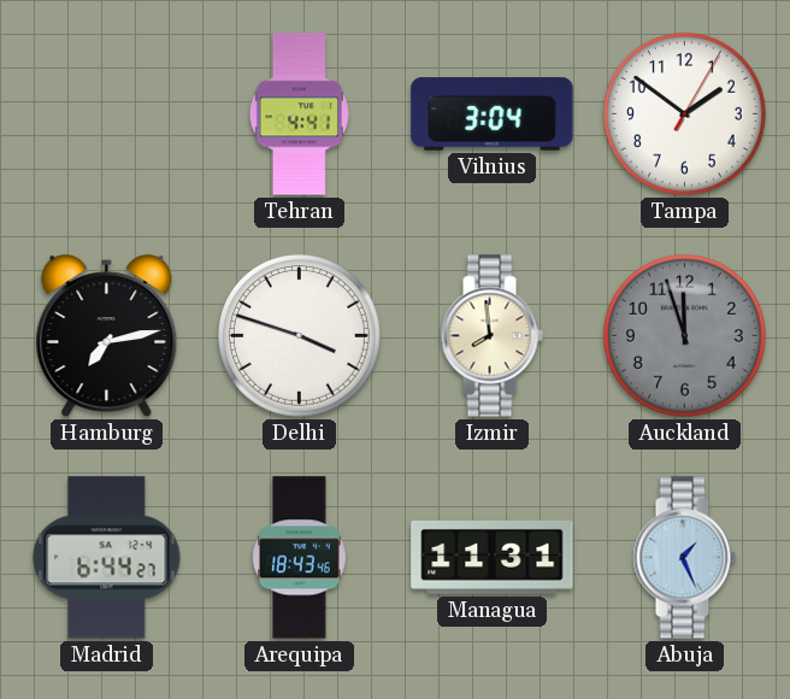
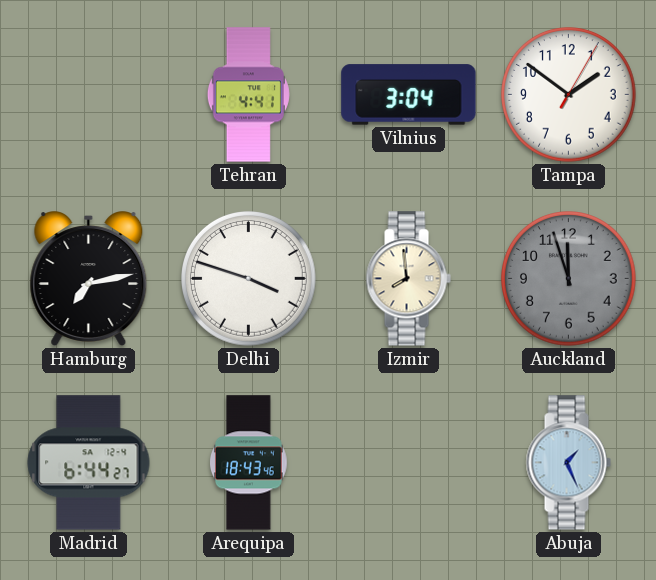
Managua: 11:31 -> none (493, 557)
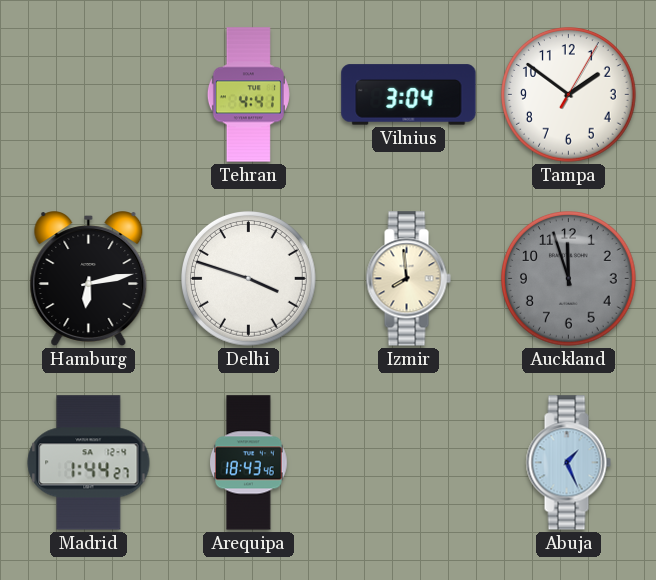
Hamburg: 7:13 -> 6:13 (89, 279)
Madrid: 6:44 -> 1:44 (89, 463)
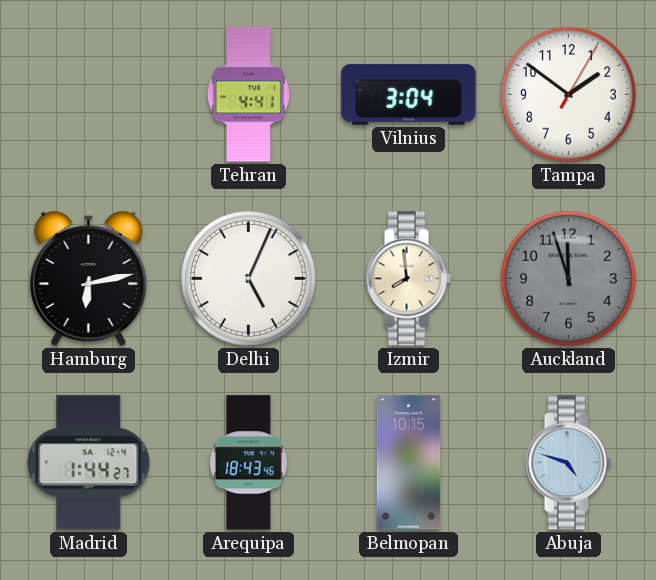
Delhi: 3:48 -> 5:04 (249, 279)
Belmopan: none -> 10:15 (409, 463)
Abuja: 1:26 -> 4:48 (568, 463)
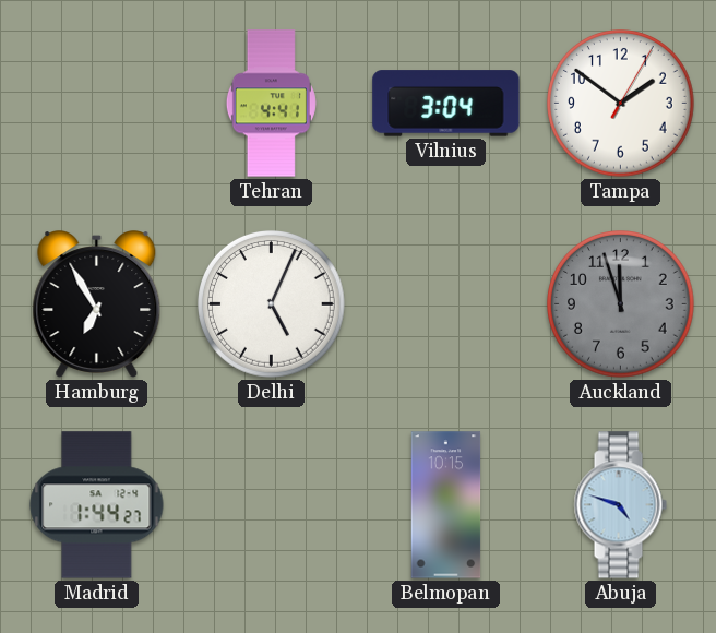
Hamburg: 6:13 -> 6:55 (97, 304)
Izmir: 7:59 -> none (408, 279)
Arequipa: 18:43 -> none (249, 463)
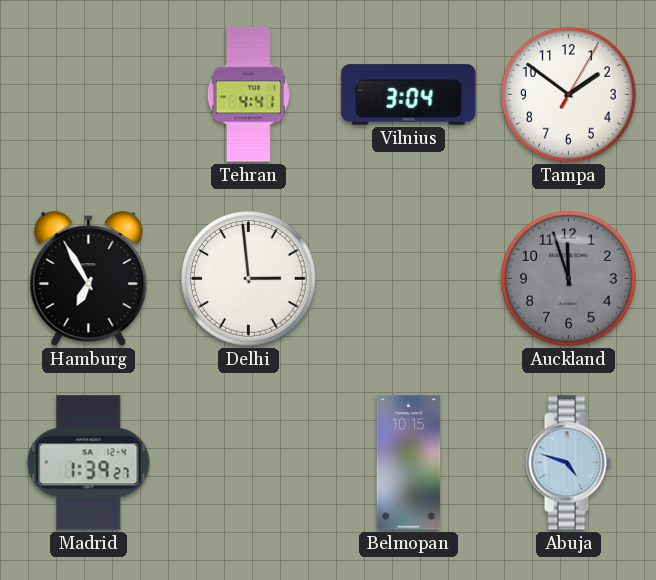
Delhi: 5:04 -> 2:59 (249, 279)
Madrid: 1:44 -> 1:39 (89, 463)
